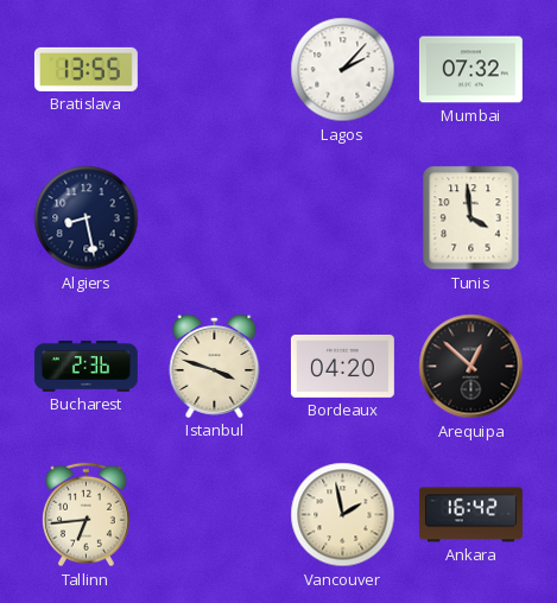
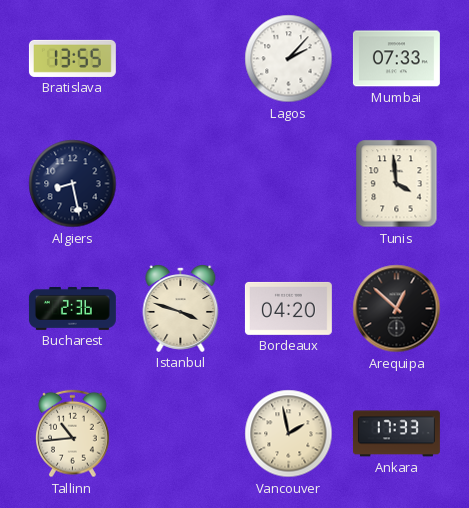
Mumbai: 07:32 -> 07:33 (396, 59)
Tallinn: 6:44 -> 10:44 (73, 434)
Ankara: 16:42 -> 17:33 (396, 434)
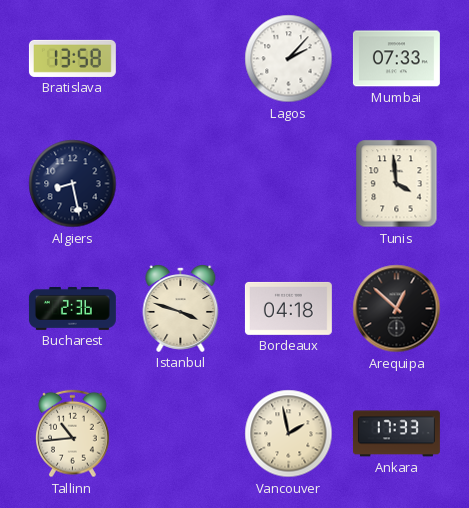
Bratislava: 13:55 -> 13:58 (72, 58)
Bordeaux: 04:20 -> 04:18 (288, 308)
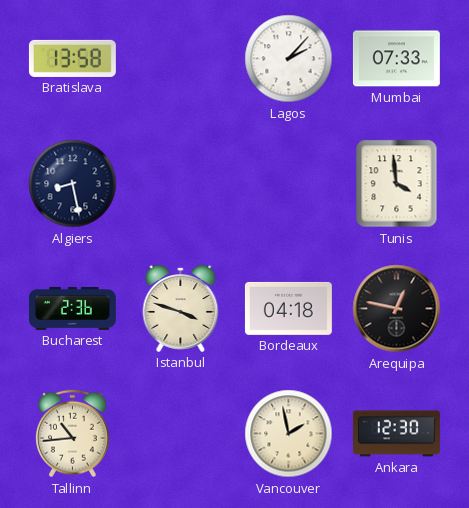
Arequipa: 12:52 -> 12:47 (397, 309)
Ankara: 17:33 -> 12:30 (396, 434)
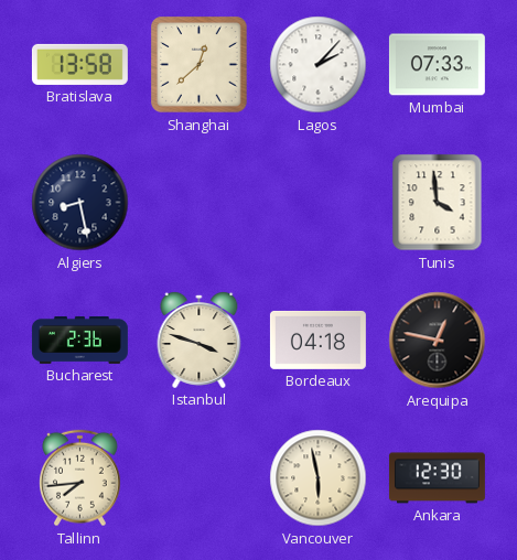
Shanghai: none -> 12:38 (200, 65)
Tallinn: 10:44 -> 7:44 (80, 478)
Vancouver: 1:58 -> 5:58 (319, 478)
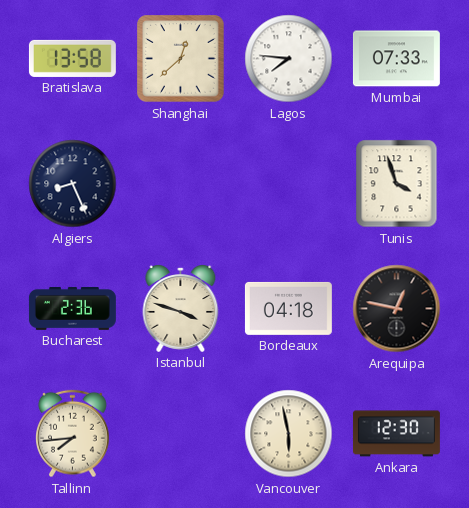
Lagos: 2:07 -> 7:46 (289, 59)
Algiers: 8:28 -> 8:26 (73, 184)
Tunis: 3:59 -> 3:57 (397, 184)
